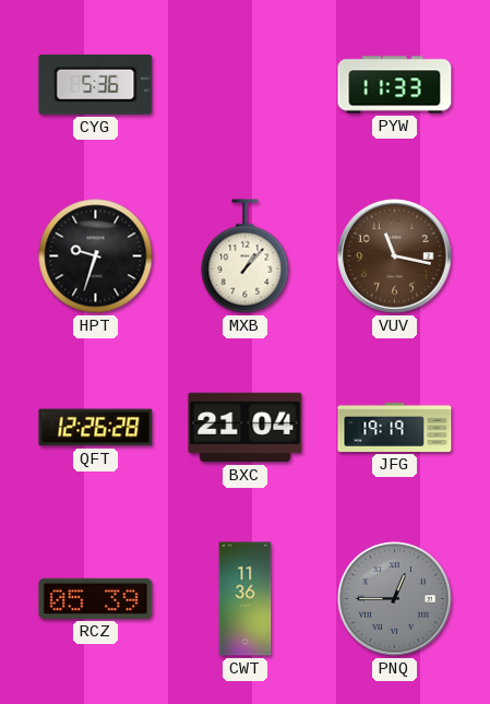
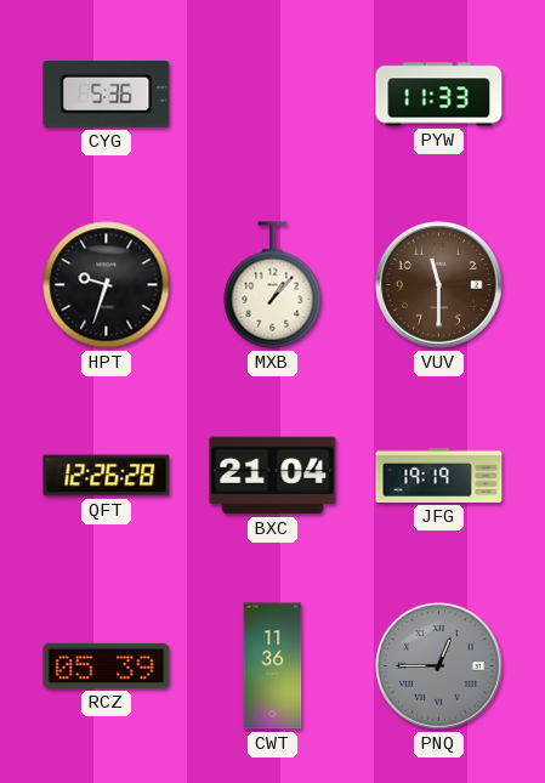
VUV: 11:17 -> 11:30 (439, 285)
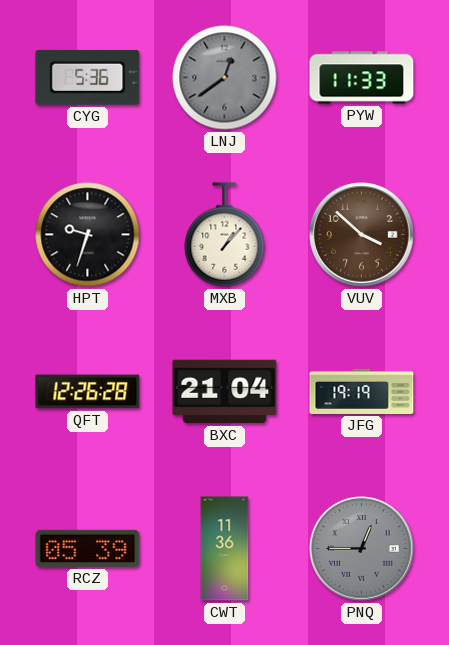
LNJ: none -> 12:39 (225, 78)
VUV: 11:30 -> 3:52 (362, 235)
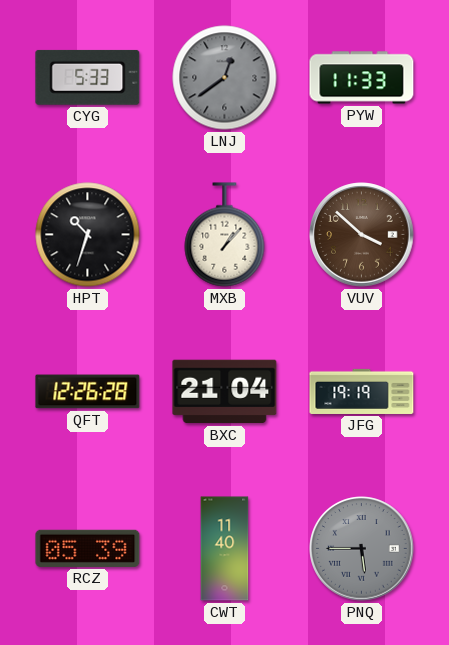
CYG: 5:36 -> 5:33 (88, 77)
HPT: 9:33 -> 10:33 (88, 235)
CWT: 11:36 -> 11:40 (225, 549)
PNQ: 12:45 -> 5:45 (362, 549)
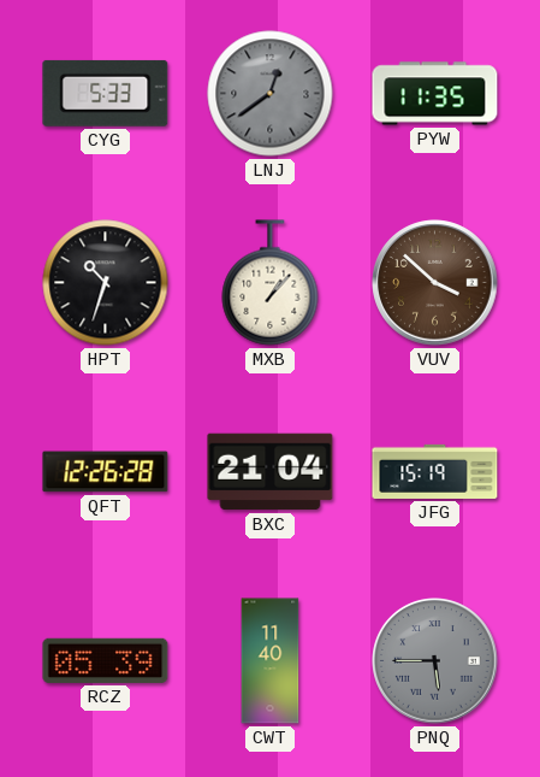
PYW: 11:33 -> 11:35 (435, 94)
JFG: 19:19 -> 15:19 (435, 471)
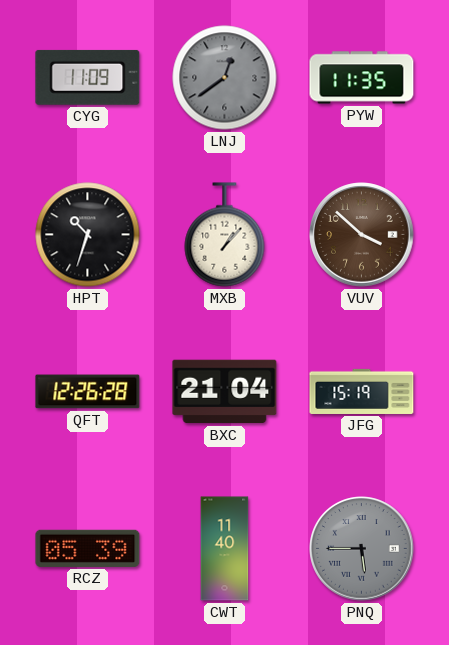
CYG: 5:33 -> 11:09 (88, 77)
